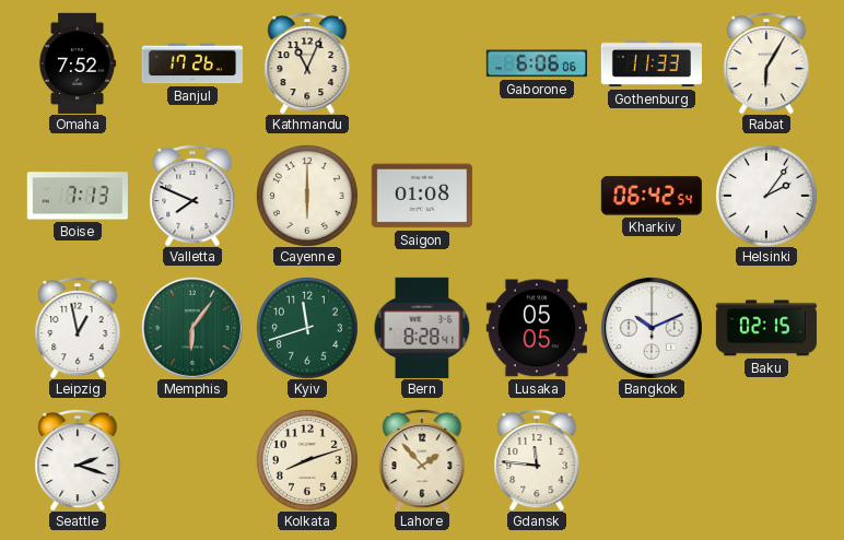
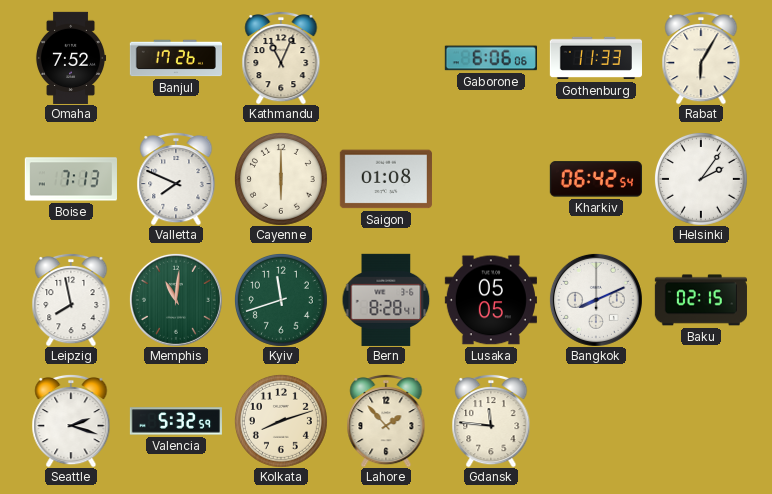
Leipzig: 12:58 -> 7:58 (71, 300)
Memphis: 6:06 -> 11:01 (176, 300)
Bangkok: 10:11 -> 8:11 (596, 300)
Valencia: none -> 5:32 (176, 421)
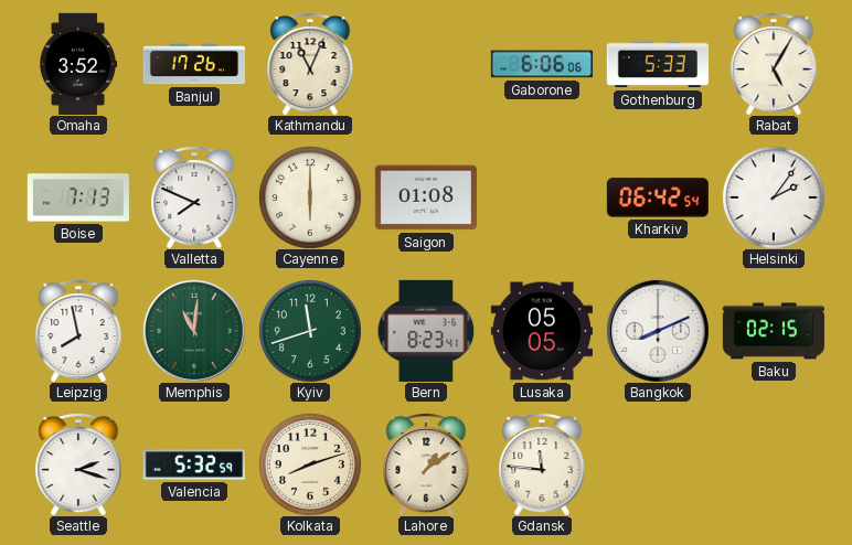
Omaha: 7:52 -> 3:52 (78, 63)
Gothenburg: 11:33 -> 5:33 (657, 64)
Rabat: 6:05 -> 5:05 (774, 64)
Bern: 8:28 -> 8:23 (426, 331)
Lahore: 1:53 -> 1:09 (426, 464)
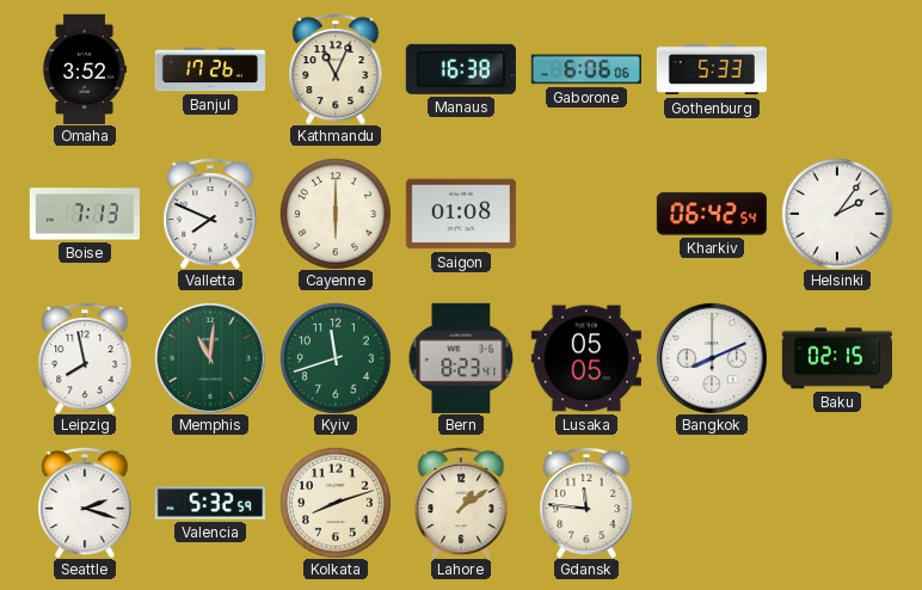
Manaus: none -> 16:38 (461, 69)
Rabat: 5:05 -> none (774, 64)
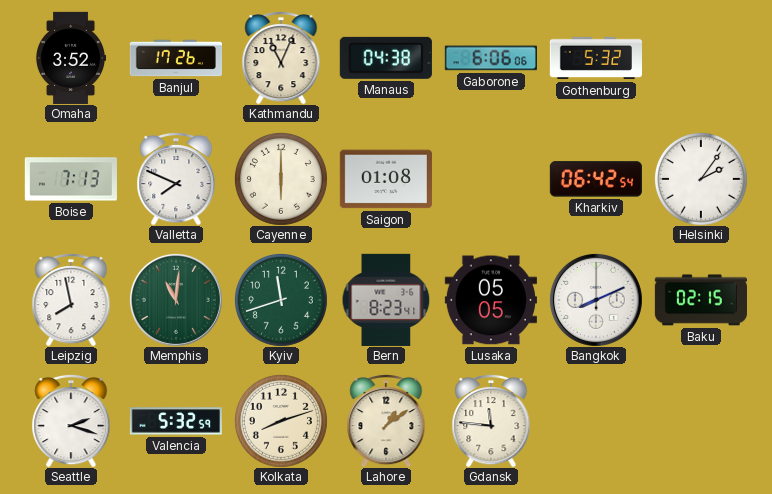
Manaus: 16:38 -> 04:38 (386, 58)
Gothenburg: 5:33 -> 5:32 (595, 58)
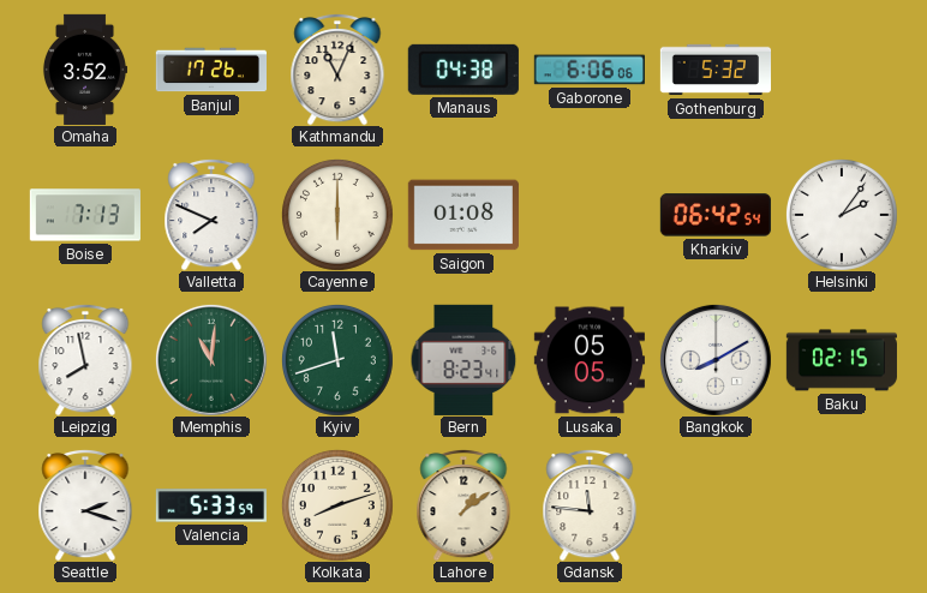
Bangkok: 8:11 -> 8:10 (716, 360)
Valencia: 5:32 -> 5:33 (211, 505)
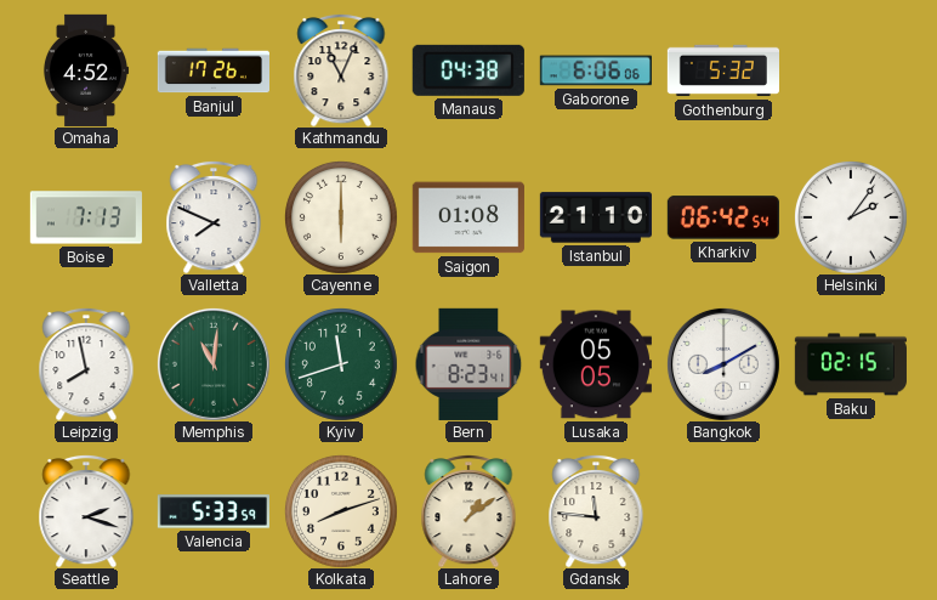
Omaha: 3:52 -> 4:52 (86, 69)
Istanbul: none -> 21:10 (596, 217)
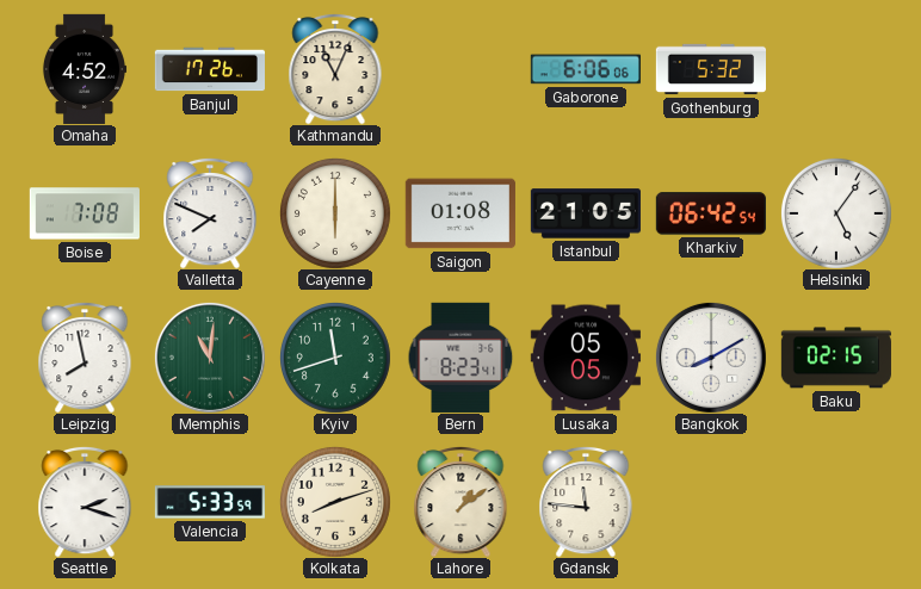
Manaus: 04:38 -> none (469, 70)
Boise: 7:13 -> 7:08 (85, 213)
Istanbul: 21:10 -> 21:05 (586, 213)
Helsinki: 2:06 -> 5:06 (836, 213)
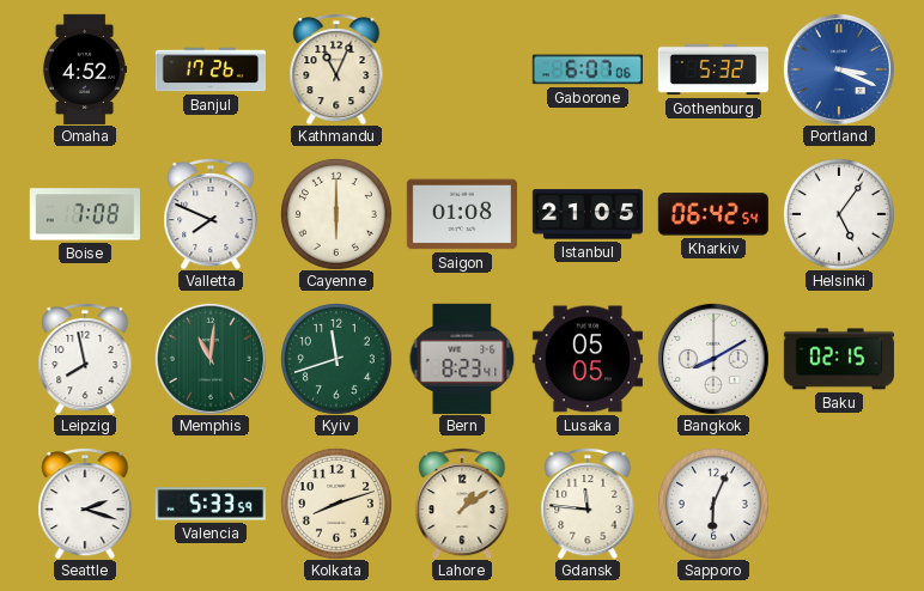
Gaborone: 6:06 -> 6:07 (588, 69)
Portland: none -> 3:19 (839, 69)
Sapporo: none -> 6:04 (713, 504)
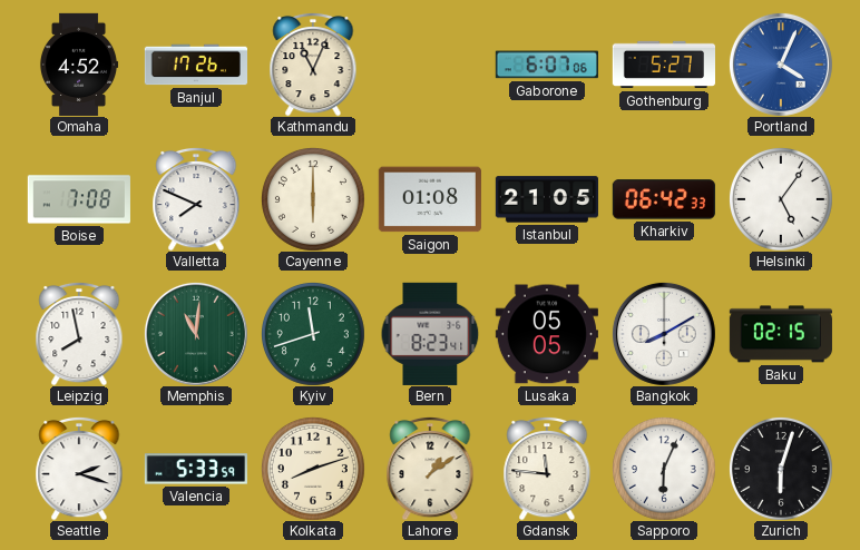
Gothenburg: 5:32 -> 5:27 (663, 65)
Portland: 3:19 -> 4:04 (781, 65)
Kharkiv: 06:42:54 -> 06:42:33 (664, 199)
Zurich: none -> 6:03 (781, 469)
